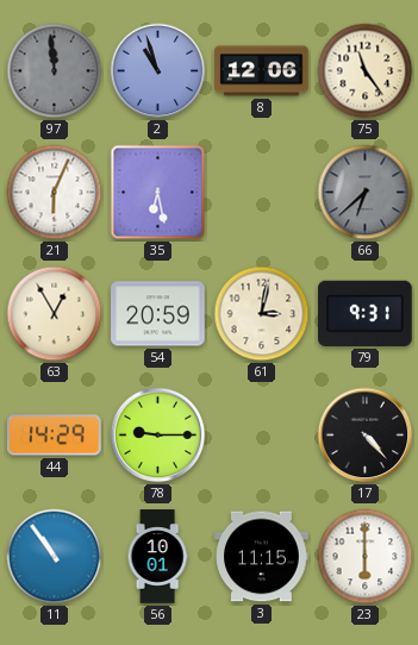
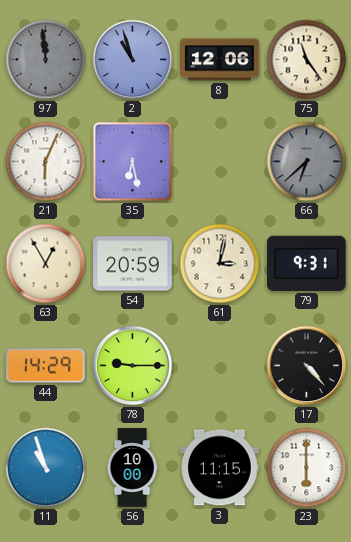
11: 10:54 -> 10:57 (46, 468)
56: 10:01 -> 10:00 (132, 468)
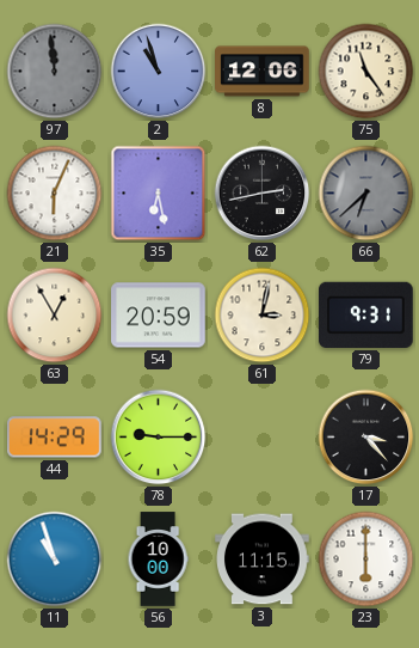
62: none -> 2:43 (263, 194)
17: 4:23 -> 3:23 (366, 438)
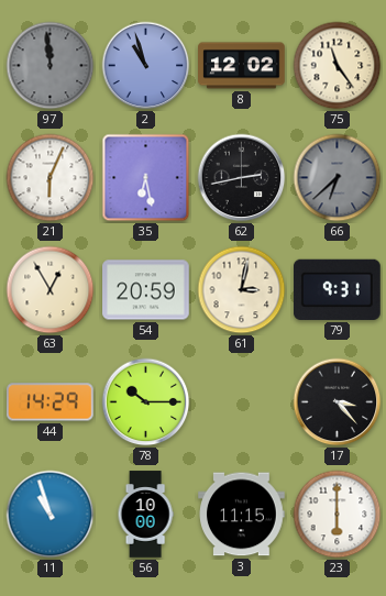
8: 12:06 -> 12:02 (242, 66)
78: 9:15 -> 10:15 (146, 402)
